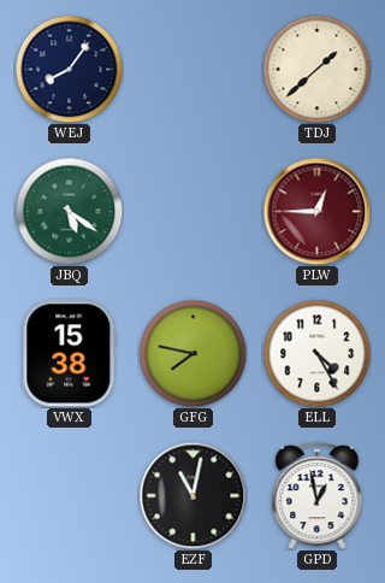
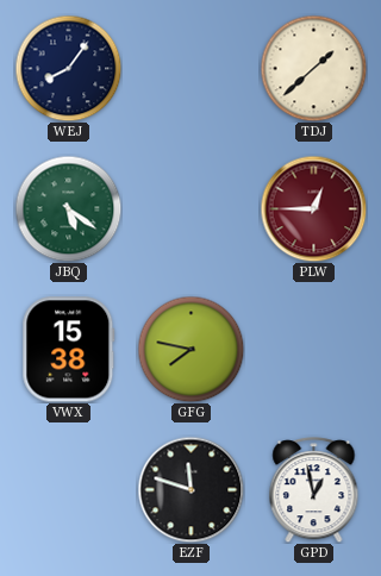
ELL: 4:25 -> none (316, 353)
EZF: 11:02 -> 11:48 (190, 489)
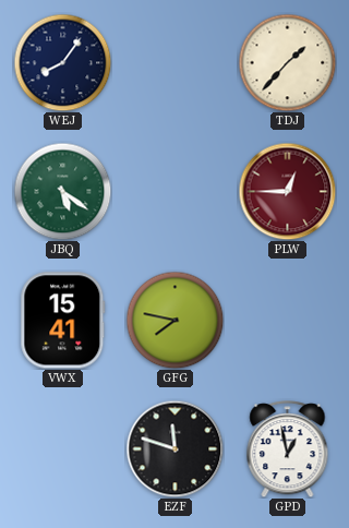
TDJ: 1:38 -> 1:37 (287, 62)
VWX: 15:38 -> 15:41 (63, 321)
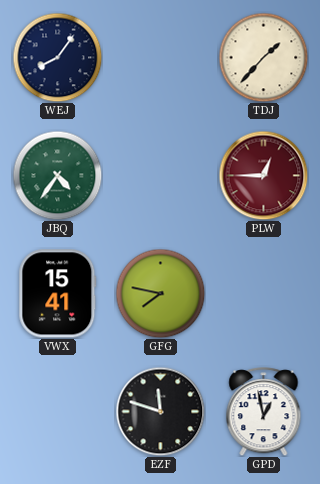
JBQ: 5:21 -> 4:36 (57, 175)
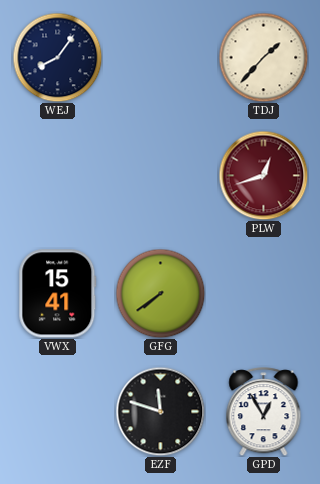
JBQ: 4:36 -> none (57, 175)
PLW: 12:45 -> 12:42 (263, 175)
GFG: 7:47 -> 7:39 (160, 293)
GPD: 12:58 -> 12:55 (264, 412)
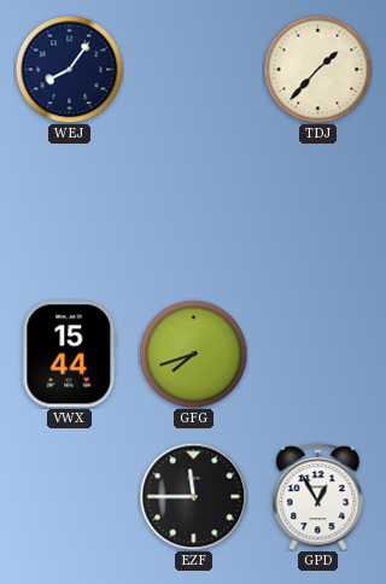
PLW: 12:42 -> none (263, 175)
VWX: 15:41 -> 15:44 (70, 355)
GFG: 7:39 -> 7:42 (193, 354)
EZF: 11:48 -> 11:45 (193, 496)
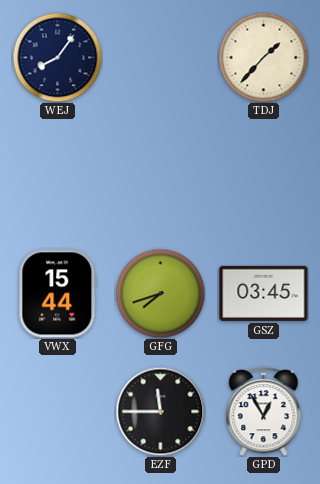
GSZ: none -> 03:45 (264, 293)
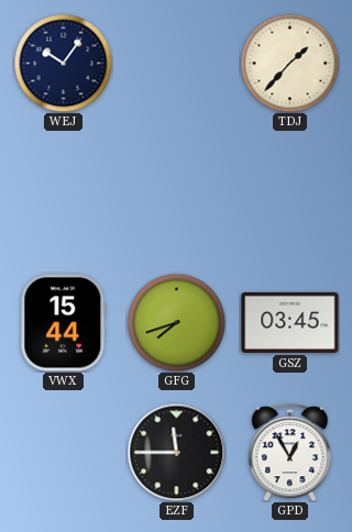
WEJ: 8:06 -> 10:06 (63, 63)
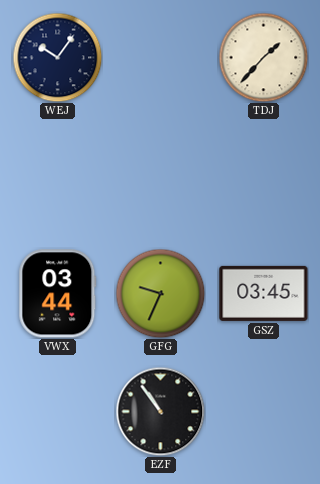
VWX: 15:44 -> 03:44 (58, 294)
GFG: 7:42 -> 9:34 (160, 293)
EZF: 11:45 -> 10:54 (160, 411)
GPD: 12:55 -> none (290, 453)
